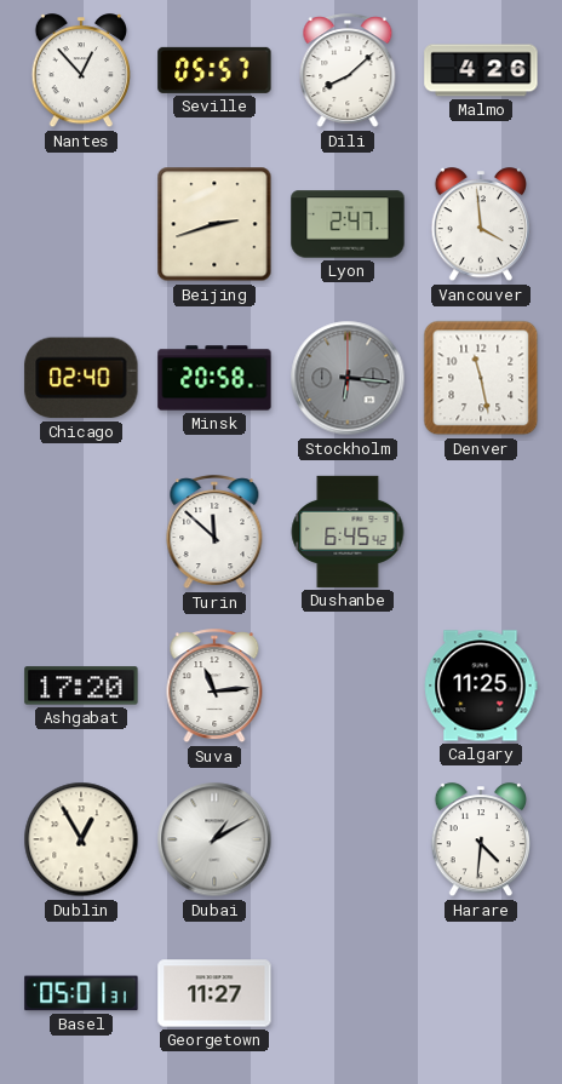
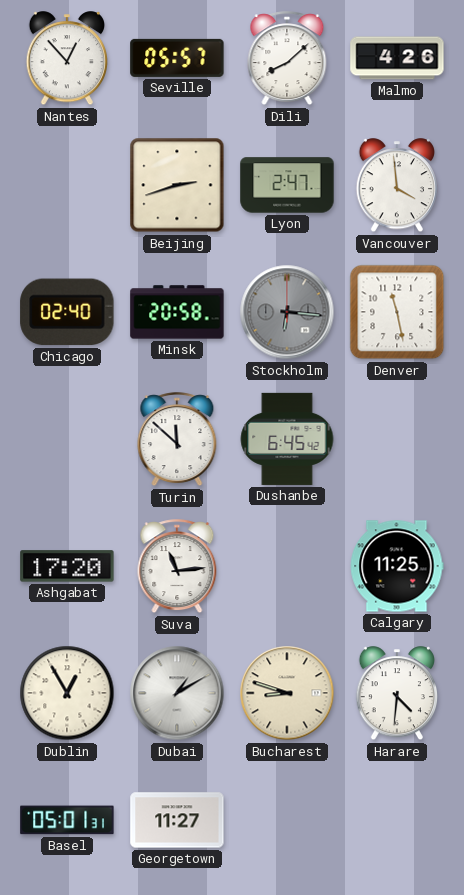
Bucharest: none -> 8:48 (287, 693)
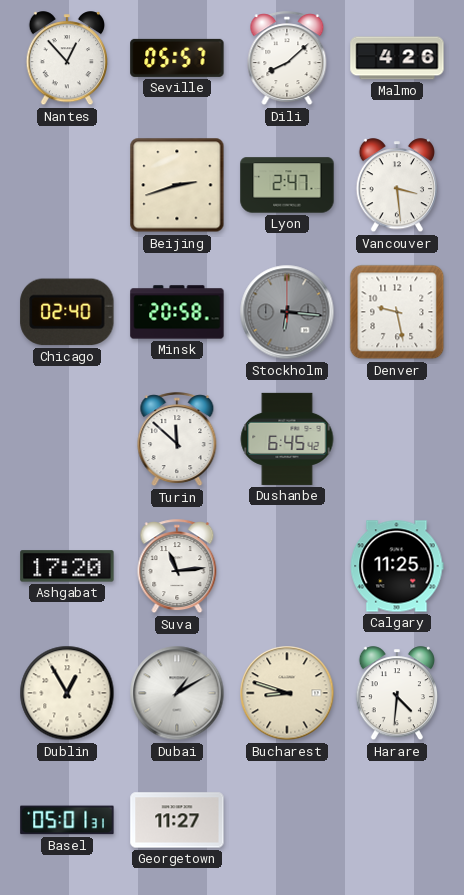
Vancouver: 3:59 -> 3:29 (396, 186)
Denver: 11:28 -> 9:28 (397, 312)
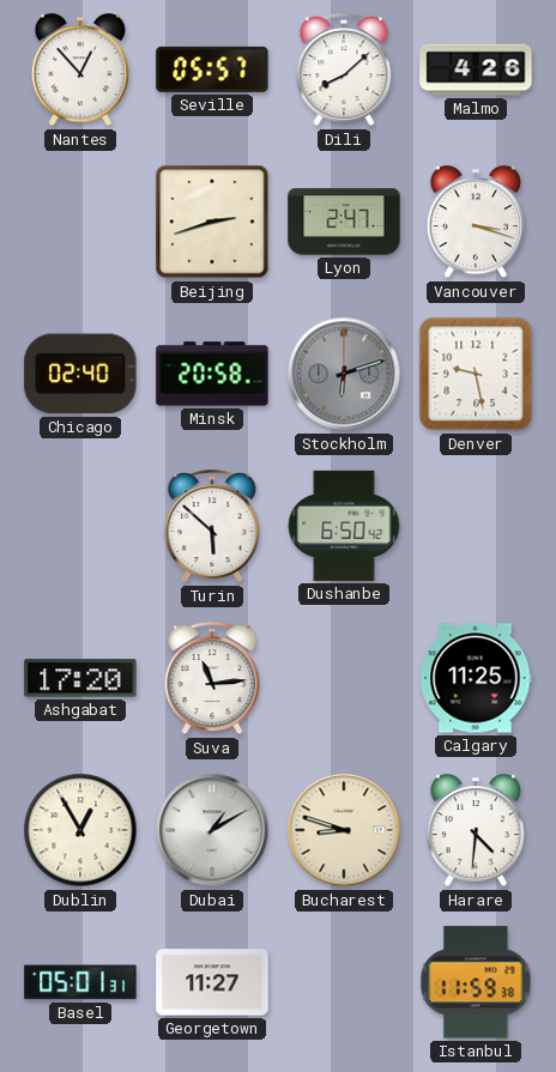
Vancouver: 3:29 -> 3:18 (475, 223)
Stockholm: 6:16 -> 6:12 (344, 374)
Turin: 11:52 -> 5:52 (212, 527)
Dushanbe: 6:45 -> 6:50 (344, 526)
Istanbul: none -> 11:59 (476, 982)
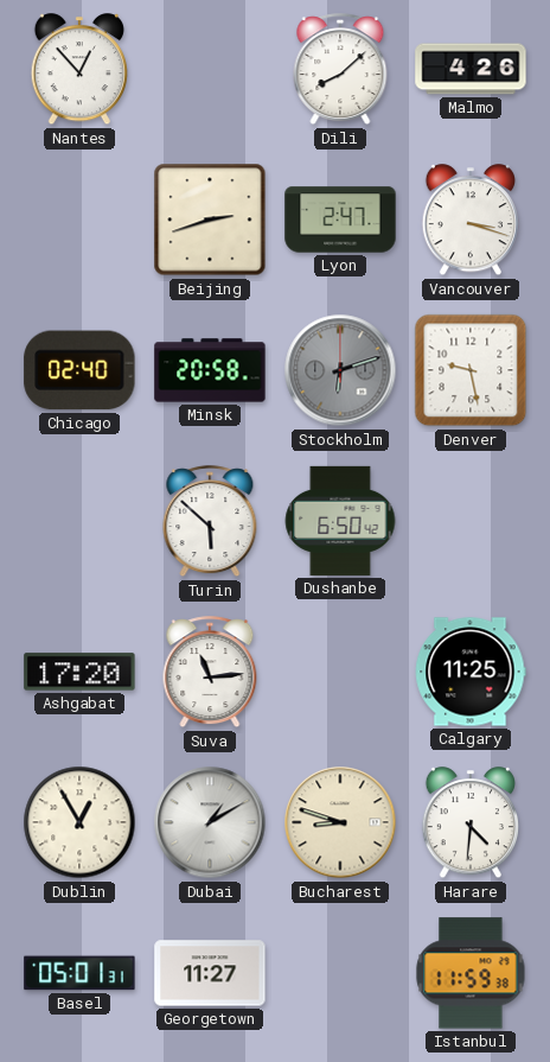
Seville: 05:57 -> none (212, 69)
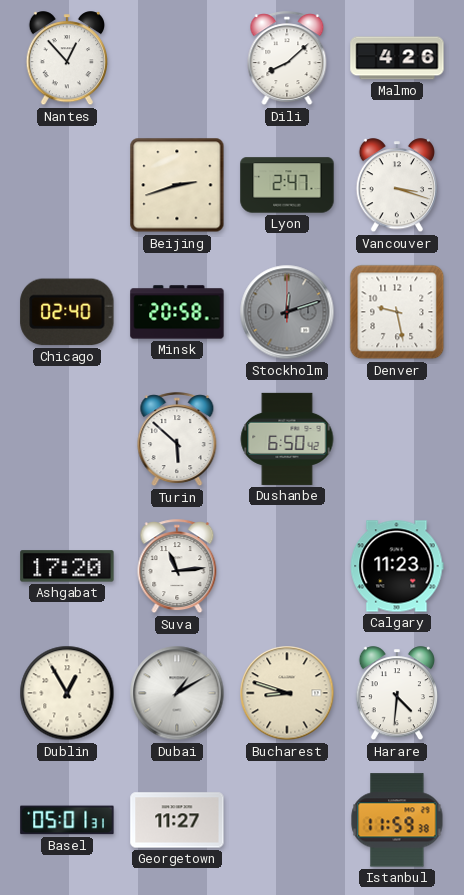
Stockholm: 6:12 -> 12:12 (287, 312)
Calgary: 11:25 -> 11:23 (397, 566)
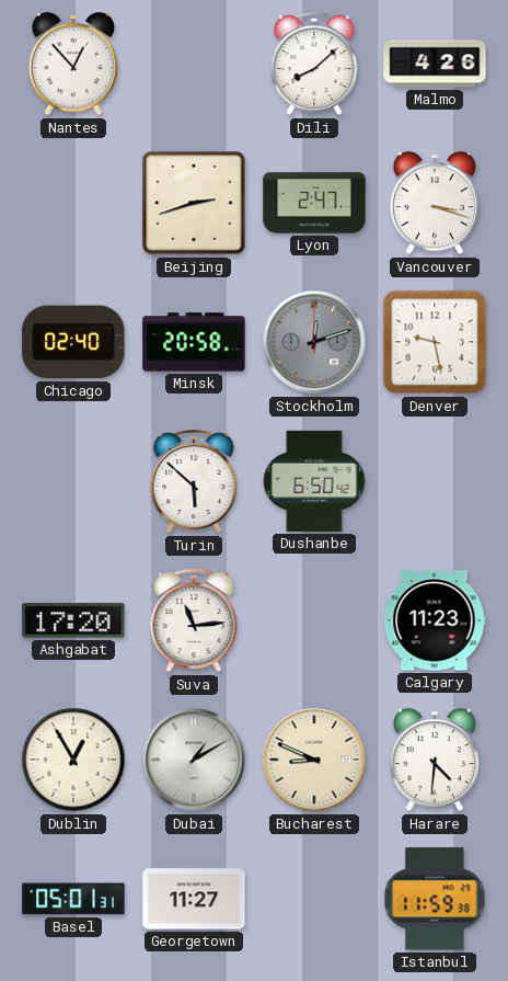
Bucharest: 8:48 -> 8:49 (314, 760)
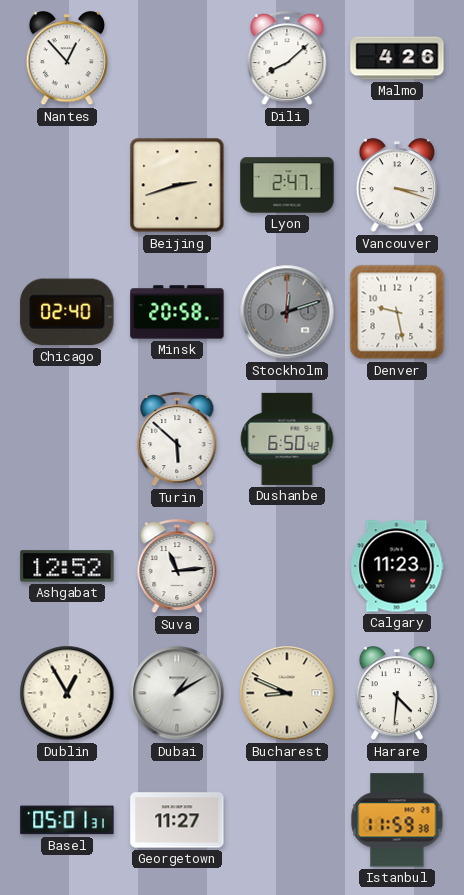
Ashgabat: 17:20 -> 12:52 (67, 566)
